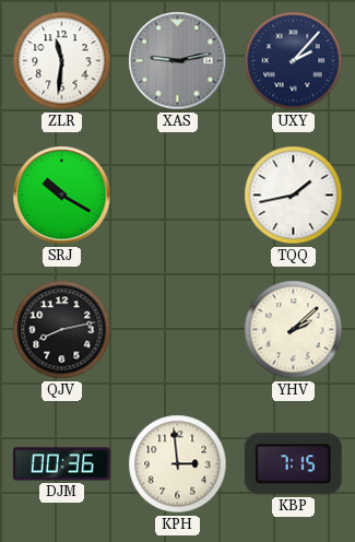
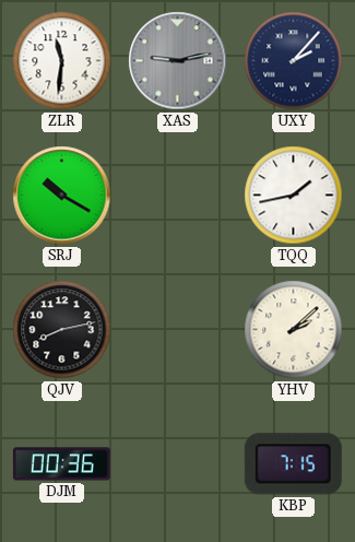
KPH: 2:59 -> none (178, 464)
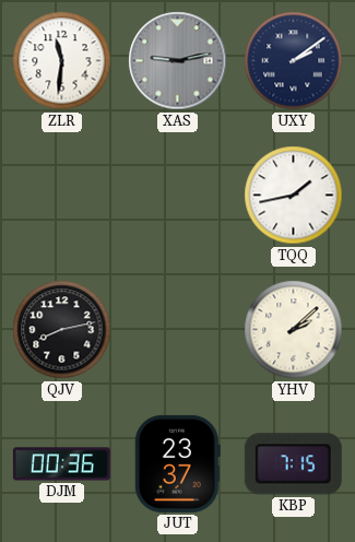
UXY: 2:07 -> 2:09 (294, 61)
SRJ: 10:20 -> none (62, 196)
JUT: none -> 23:37 (177, 463)
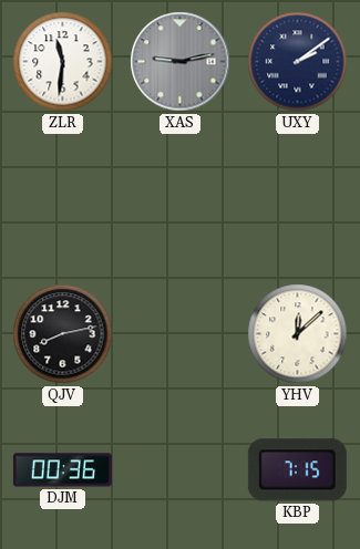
TQQ: 1:43 -> none (294, 196)
YHV: 2:08 -> 12:08 (298, 334)
JUT: 23:37 -> none (177, 463)
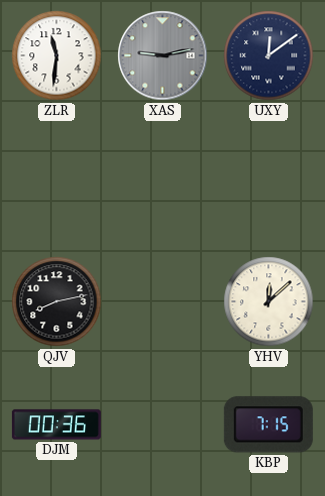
UXY: 2:09 -> 12:09 (269, 56)
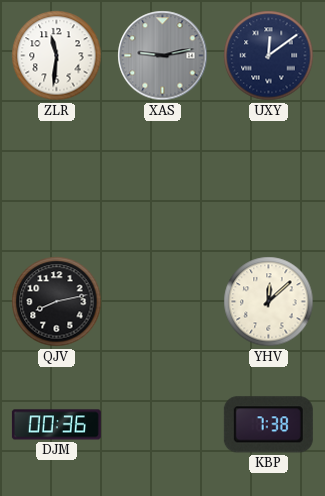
KBP: 7:15 -> 7:38 (268, 425)
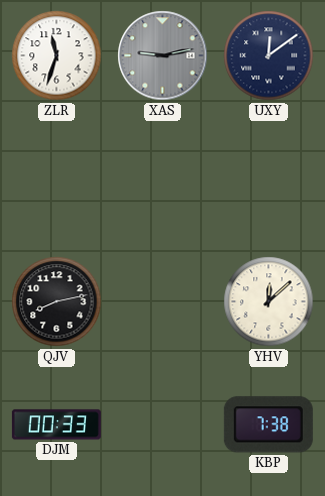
ZLR: 11:31 -> 11:33 (57, 56)
DJM: 00:36 -> 00:33 (56, 425)
